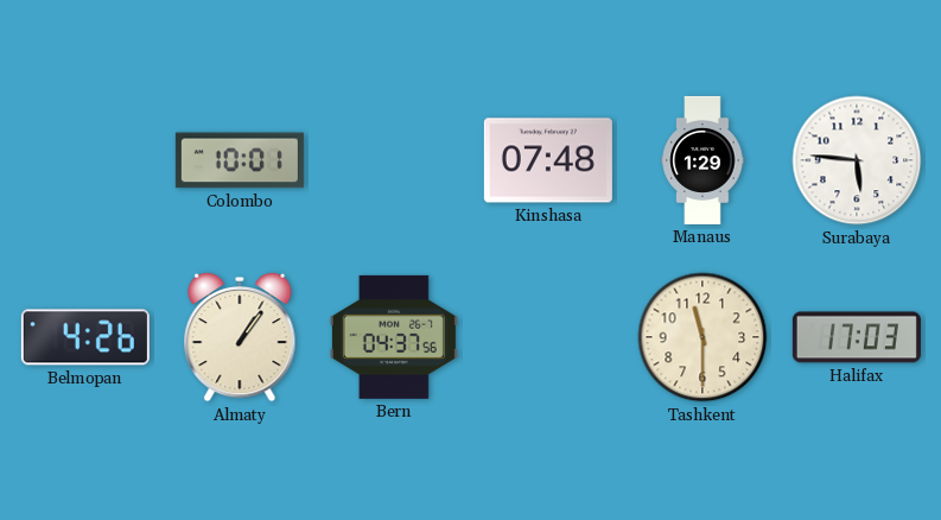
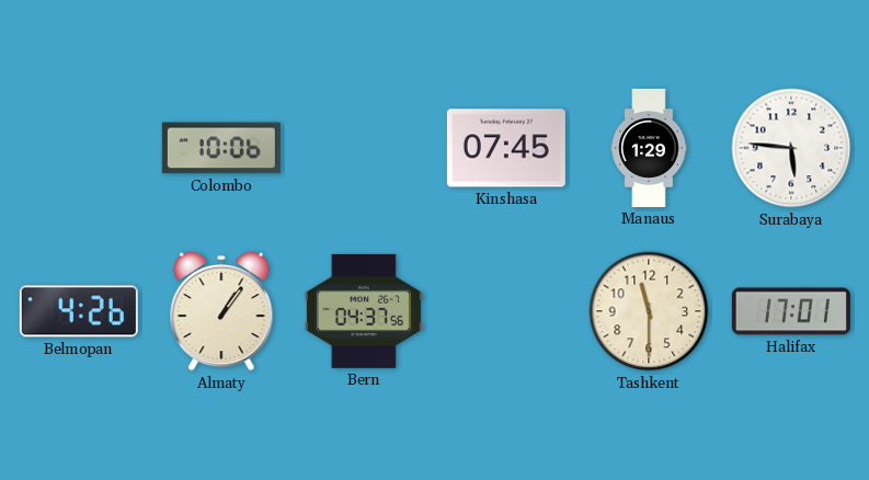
Colombo: 10:01 -> 10:06 (221, 148)
Kinshasa: 07:48 -> 07:45 (506, 148)
Halifax: 17:03 -> 17:01 (791, 311)
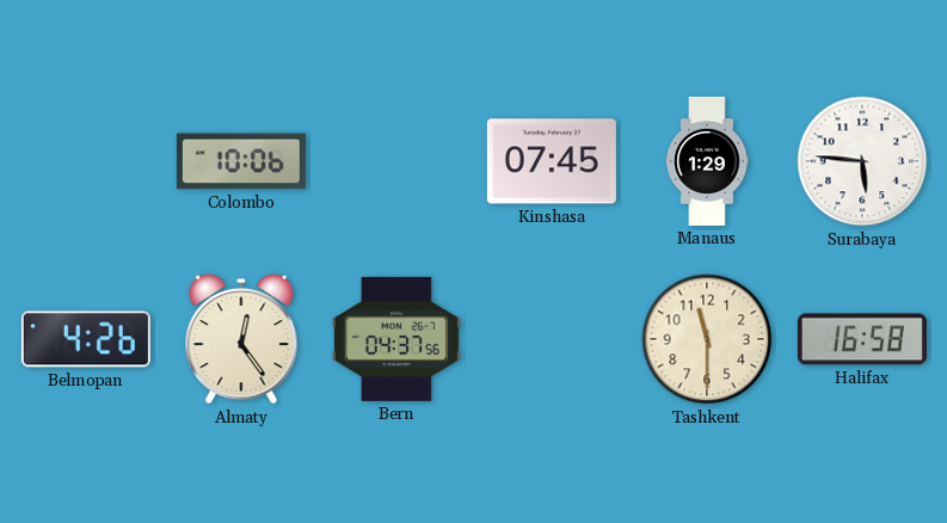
Almaty: 1:06 -> 12:24 (241, 339)
Halifax: 17:01 -> 16:58 (862, 339)
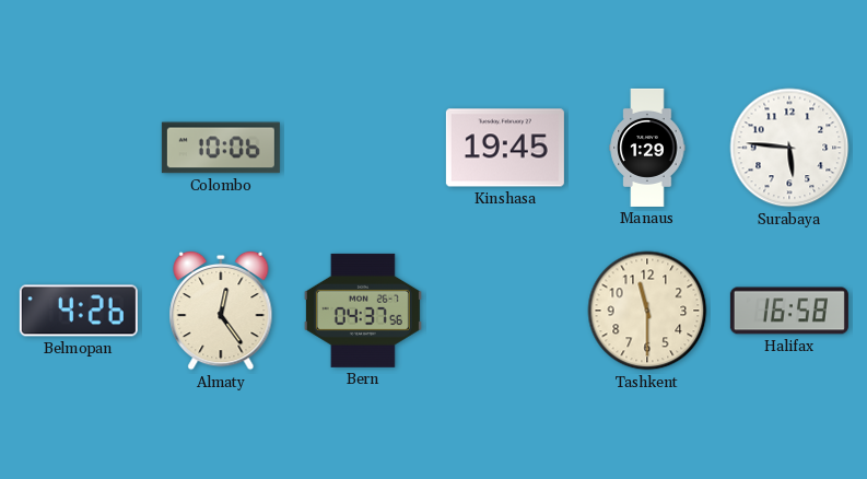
Kinshasa: 07:45 -> 19:45 (505, 148)
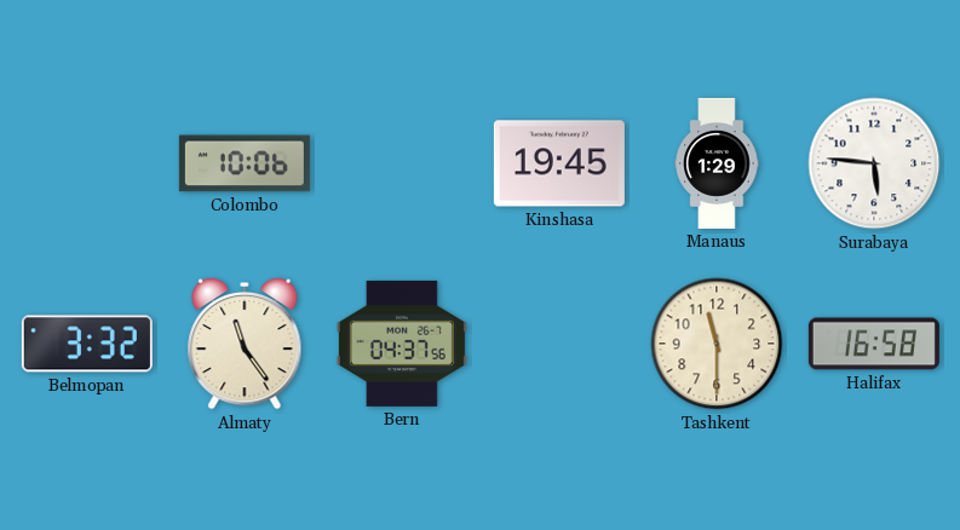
Belmopan: 4:26 -> 3:32 (87, 344)
Almaty: 12:24 -> 11:24 (245, 344)
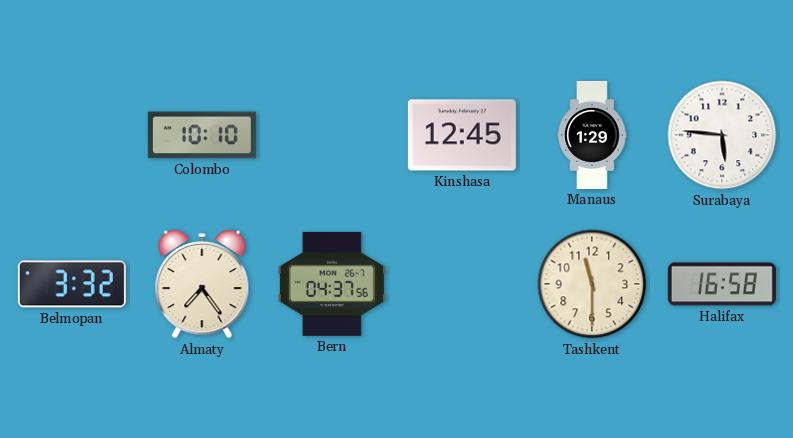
Colombo: 10:06 -> 10:10 (202, 135)
Kinshasa: 19:45 -> 12:45 (462, 135)
Almaty: 11:24 -> 7:24 (202, 284)
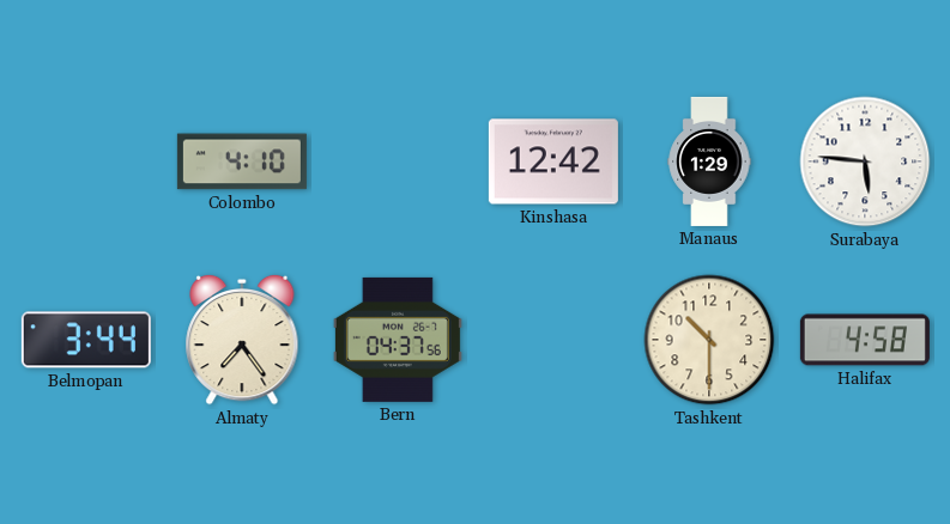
Colombo: 10:10 -> 4:10 (242, 162)
Kinshasa: 12:45 -> 12:42 (553, 162)
Belmopan: 3:32 -> 3:44 (86, 340)
Tashkent: 11:30 -> 10:30 (709, 340)
Halifax: 16:58 -> 4:58 (865, 340)
